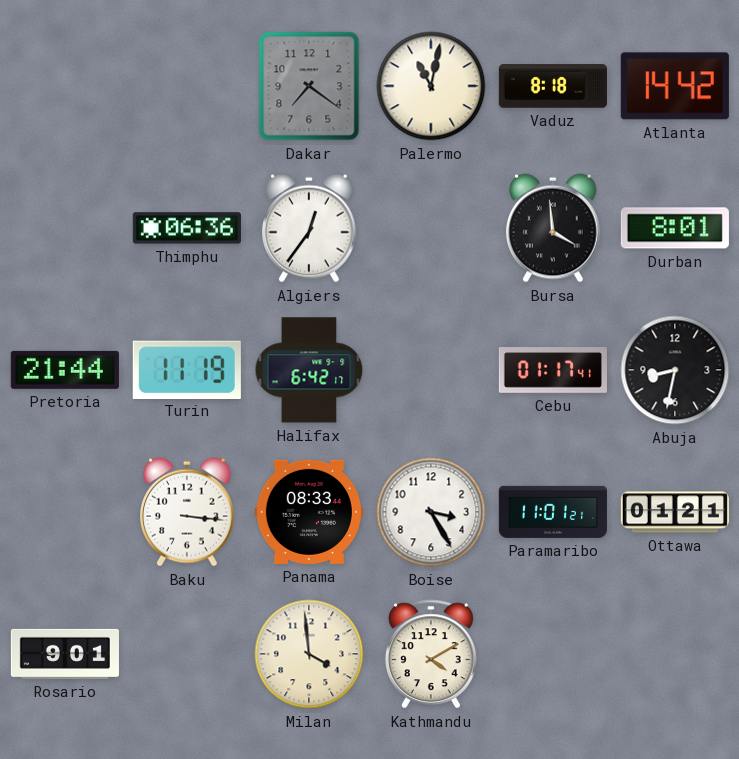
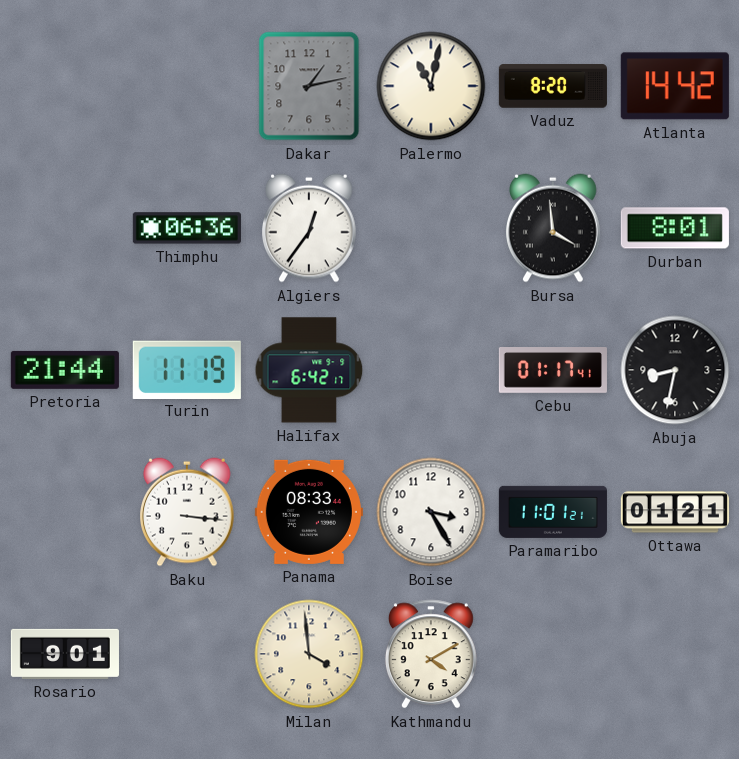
Dakar: 7:21 -> 1:13 (309, 86)
Vaduz: 8:18 -> 8:20 (553, 86)
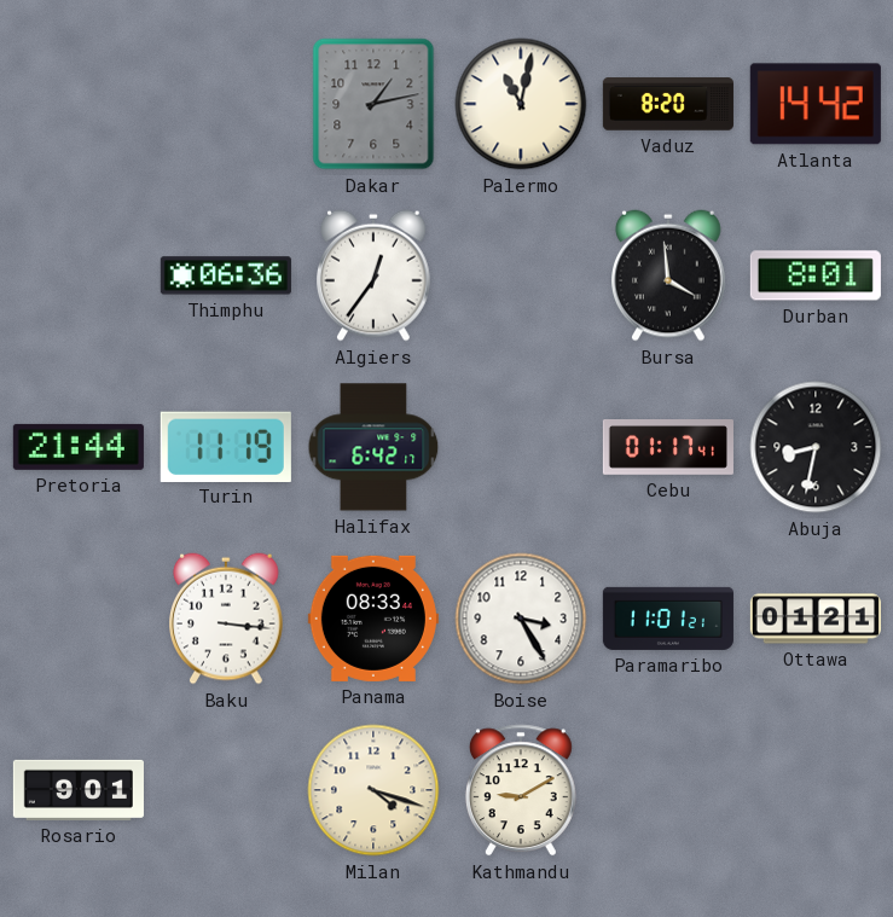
Milan: 3:59 -> 4:18 (373, 790)
Kathmandu: 4:10 -> 9:10 (521, 790)
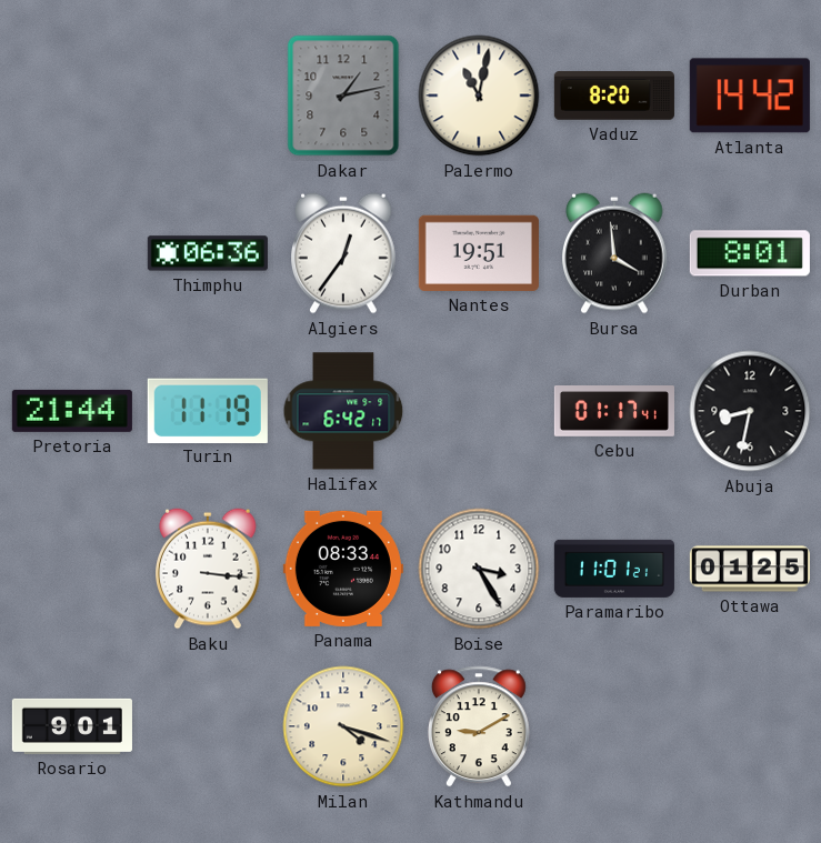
Nantes: none -> 19:51 (479, 253)
Ottawa: 01:21 -> 01:25 (750, 569)
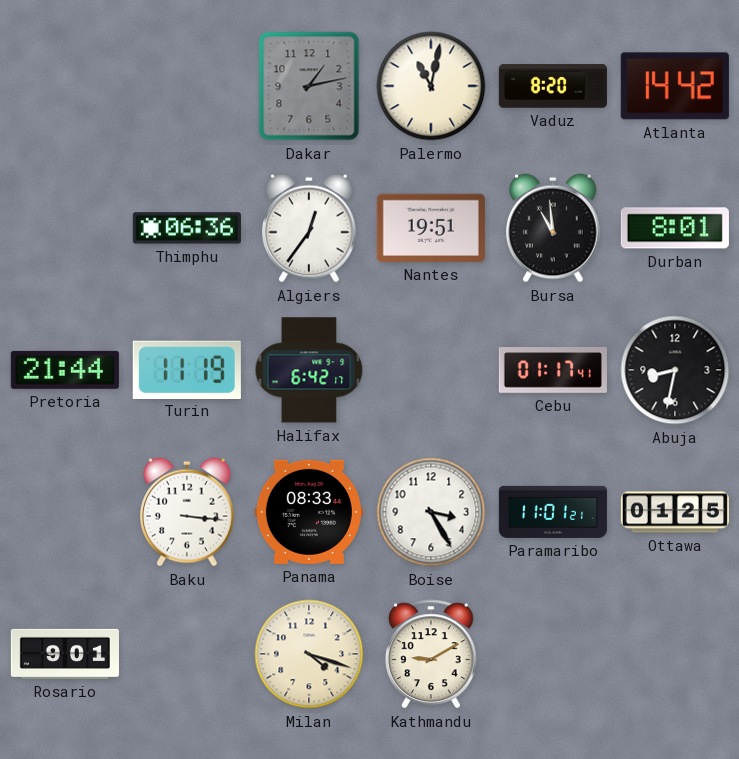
Bursa: 3:59 -> 10:59 (554, 228)
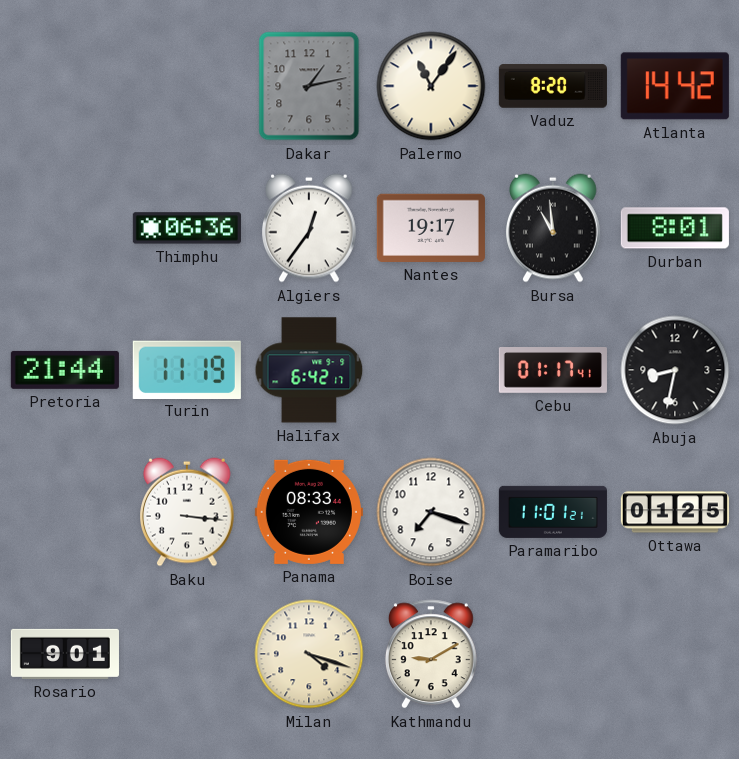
Palermo: 11:02 -> 11:06 (431, 86)
Nantes: 19:51 -> 19:17 (431, 228)
Boise: 3:25 -> 7:18 (431, 512)
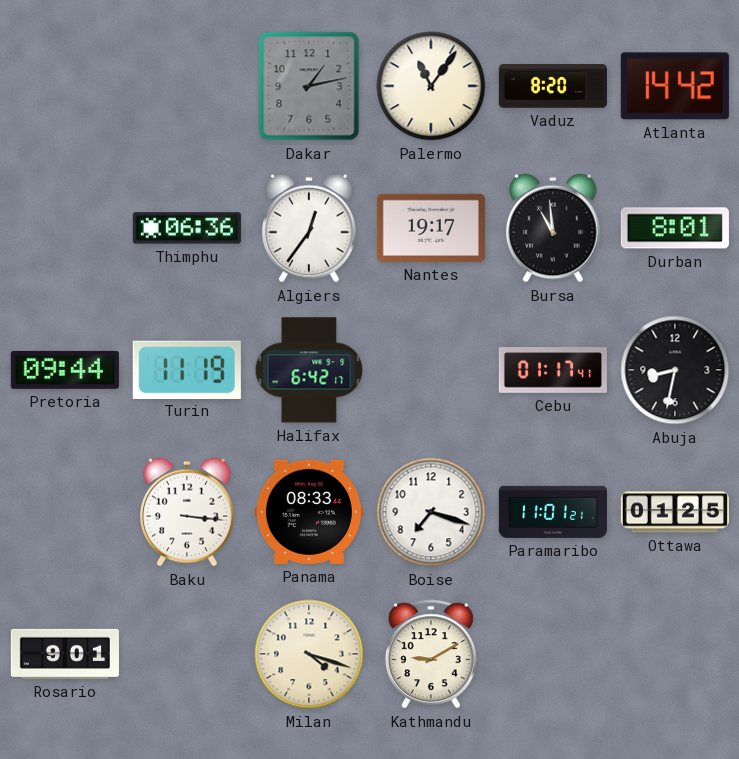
Pretoria: 21:44 -> 09:44 (65, 370)
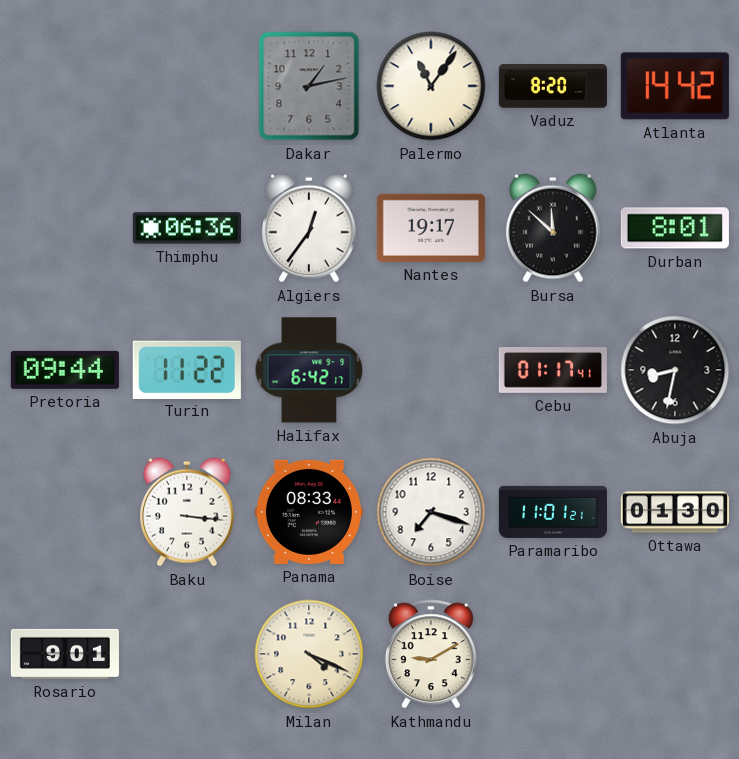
Bursa: 10:59 -> 11:52 (554, 228)
Turin: 11:19 -> 11:22 (187, 369)
Ottawa: 01:25 -> 01:30 (675, 512)
Milan: 4:18 -> 4:19 (309, 654)
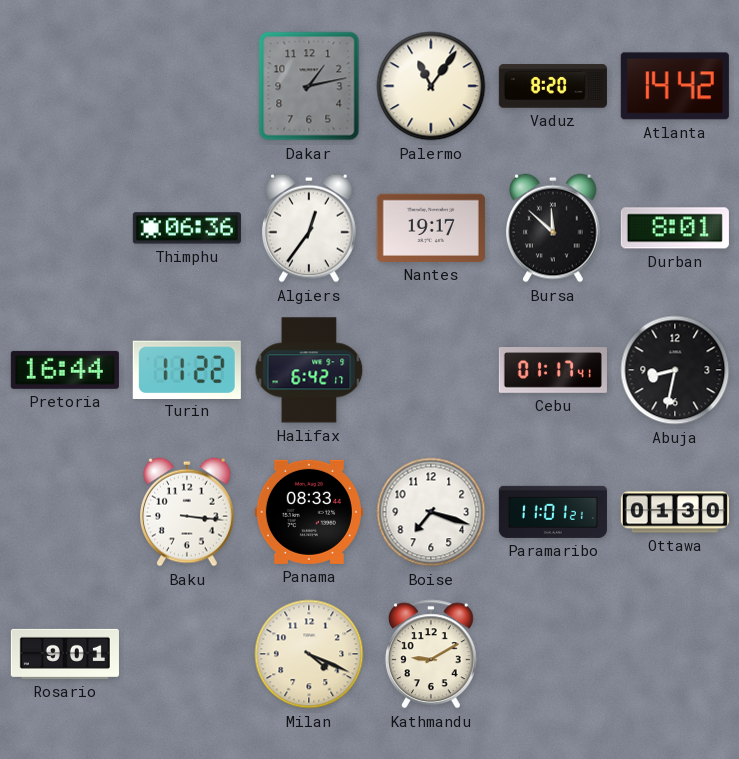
Pretoria: 09:44 -> 16:44 (65, 370)
